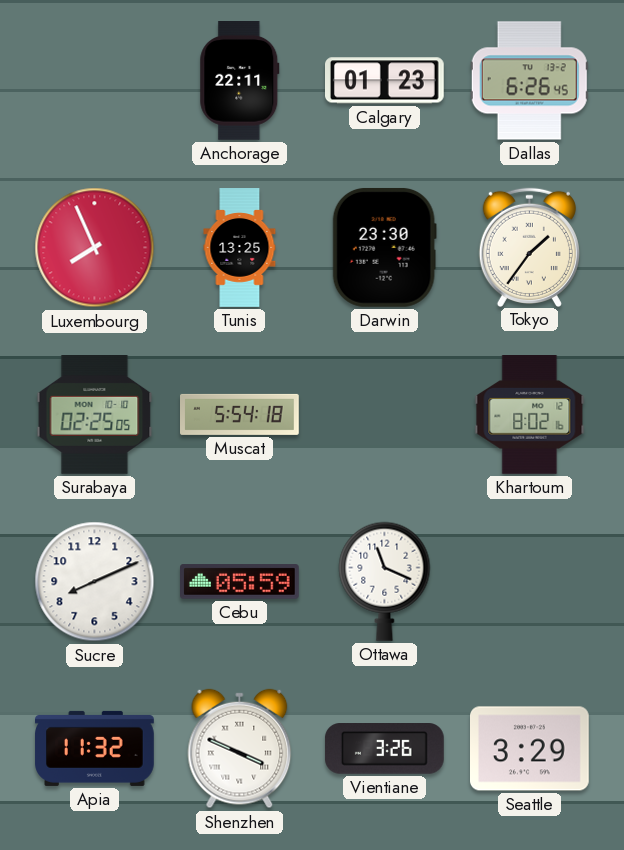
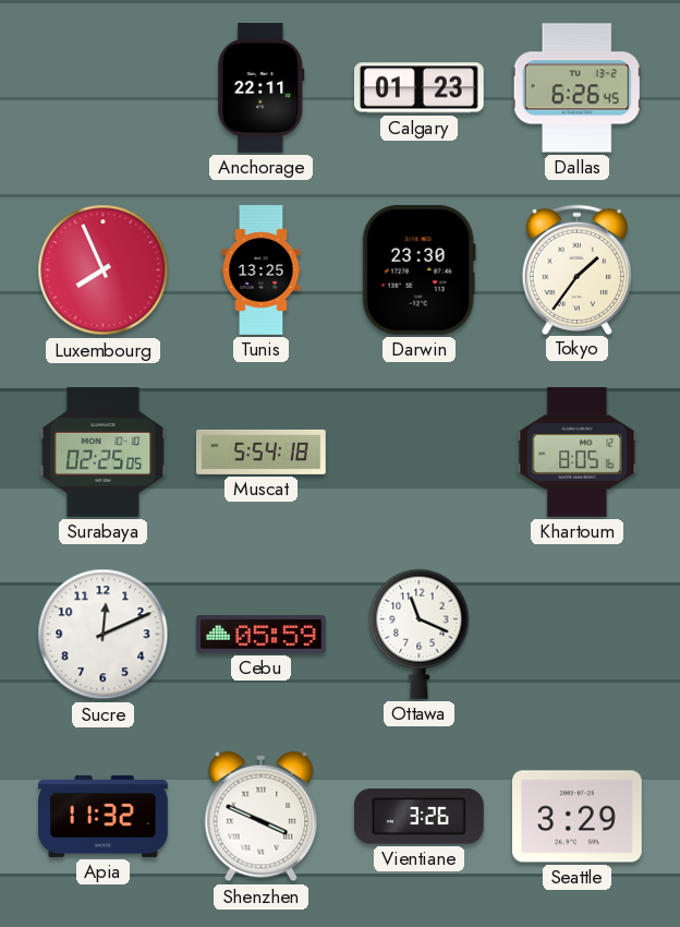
Khartoum: 8:02 -> 8:05 (578, 453)
Sucre: 8:11 -> 12:11 (104, 635)
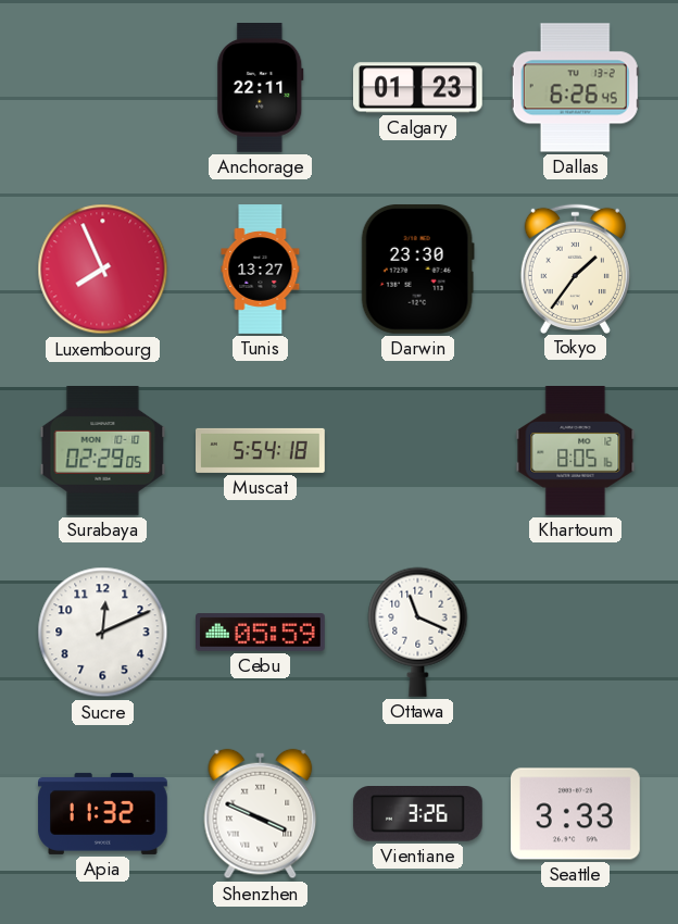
Tunis: 13:25 -> 13:27 (261, 270)
Surabaya: 02:25 -> 02:29 (103, 451)
Seattle: 3:29 -> 3:33 (576, 814)
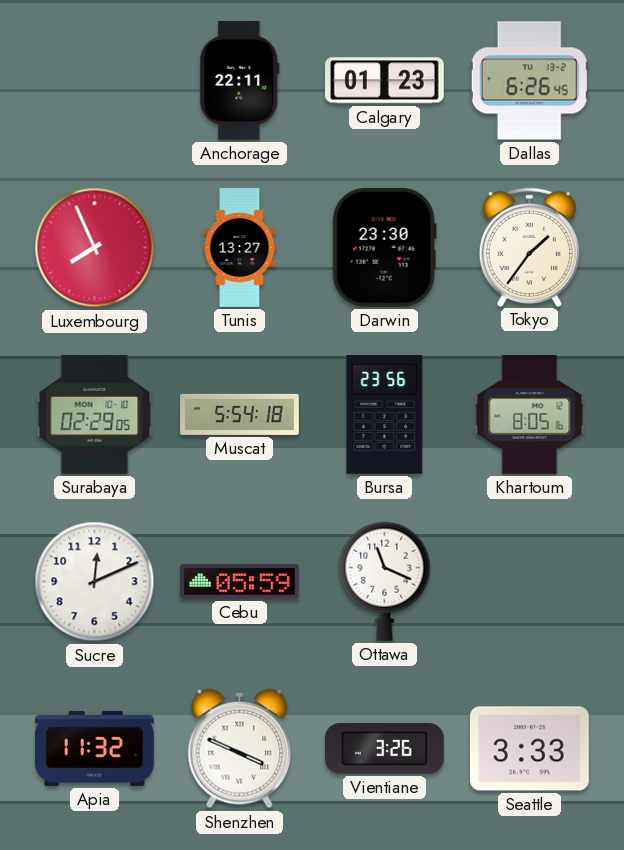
Bursa: none -> 23:56 (385, 414)
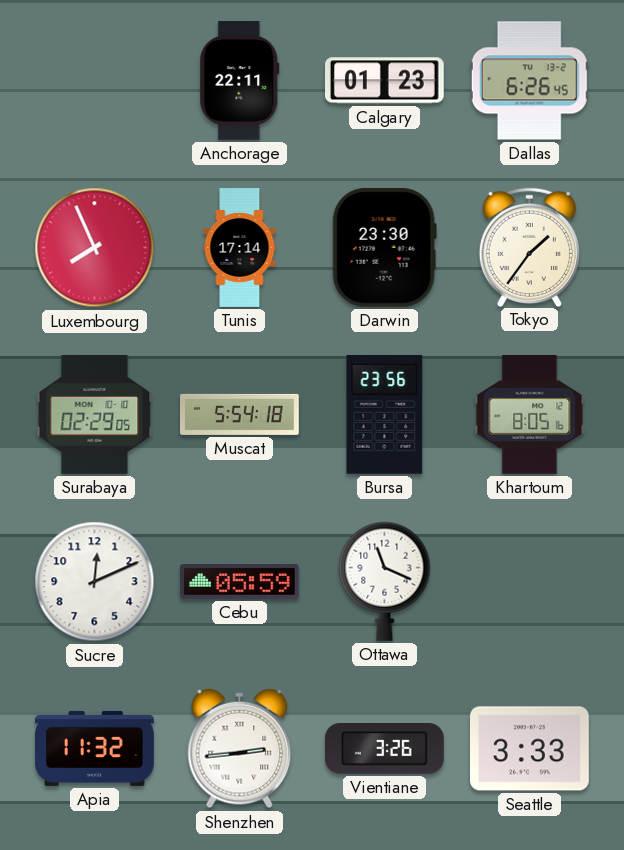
Tunis: 13:27 -> 17:14 (240, 248)
Shenzhen: 3:49 -> 2:44 (240, 749)
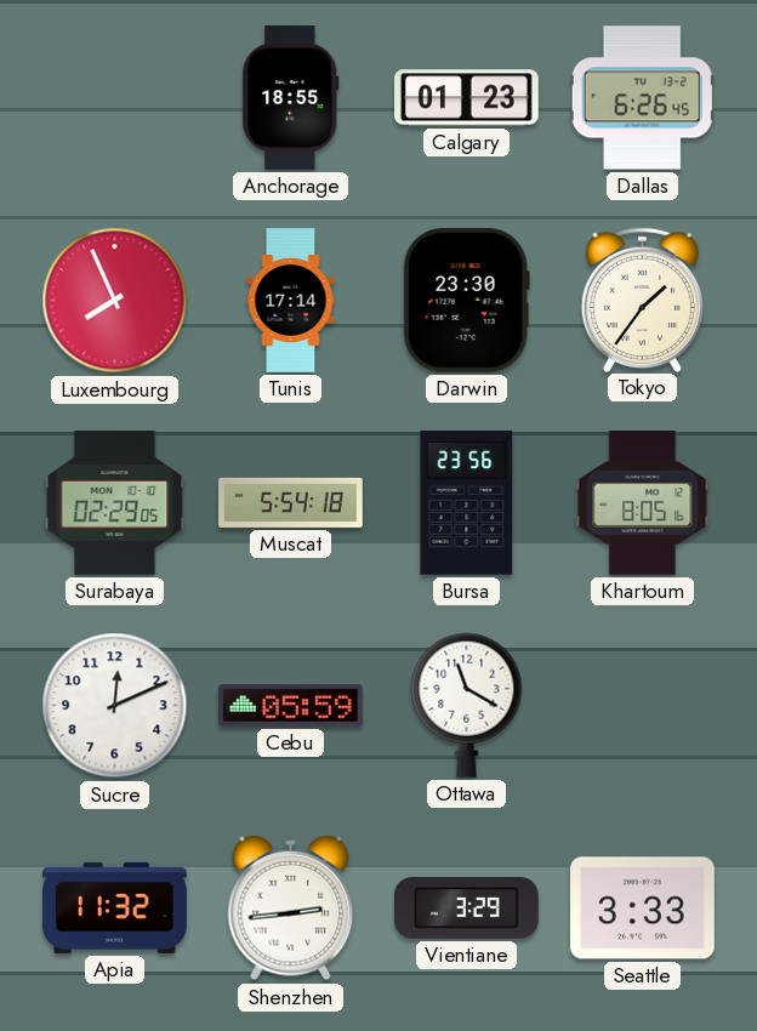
Anchorage: 22:11 -> 18:55 (291, 98)
Ottawa: 11:19 -> 11:20 (467, 705)
Vientiane: 3:26 -> 3:29 (467, 908)
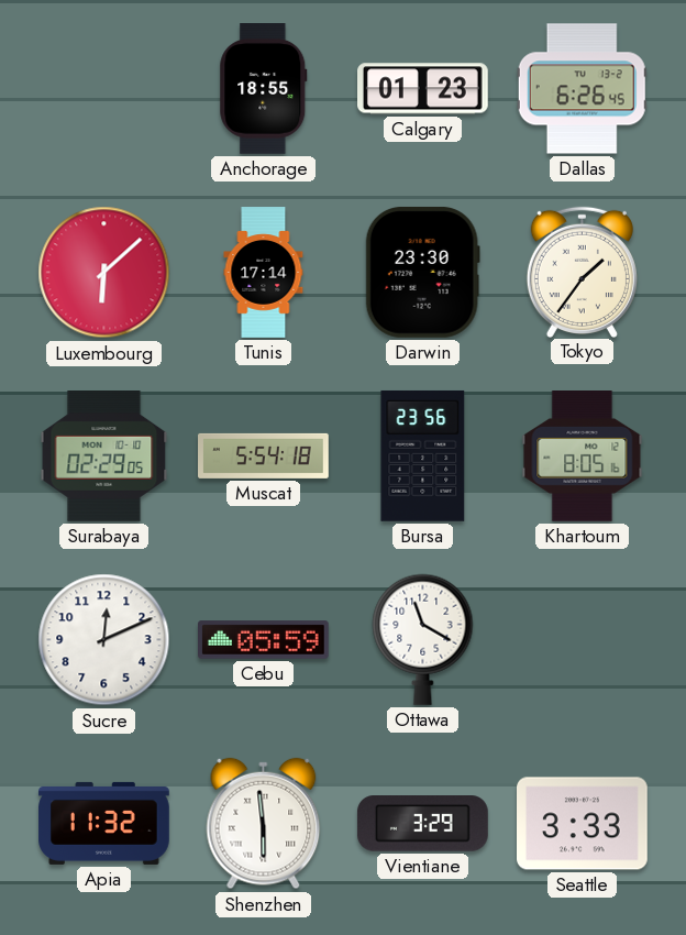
Luxembourg: 7:56 -> 6:08 (104, 273)
Shenzhen: 2:44 -> 5:59 (264, 824)
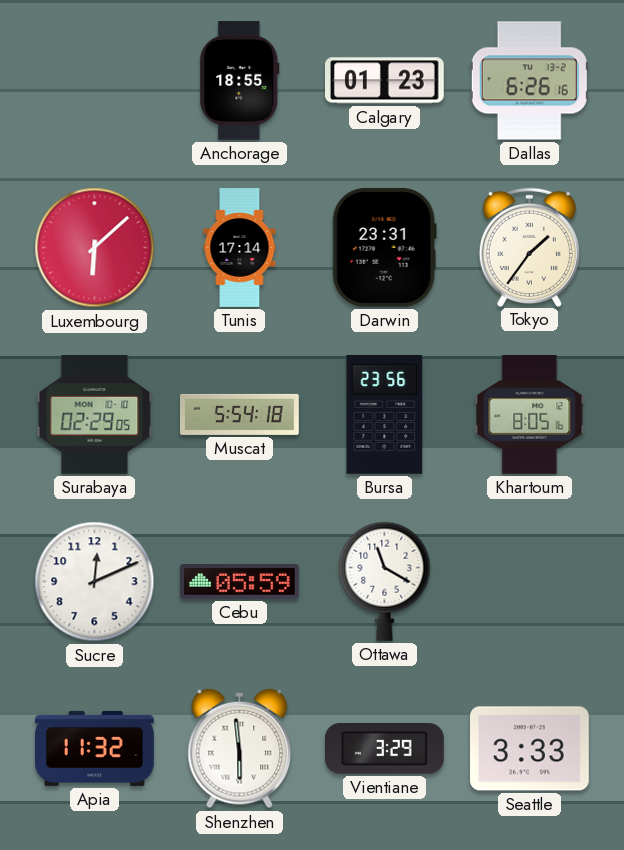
Dallas: 6:26:45 -> 6:26:16 (529, 81)
Darwin: 23:30 -> 23:31 (384, 247)
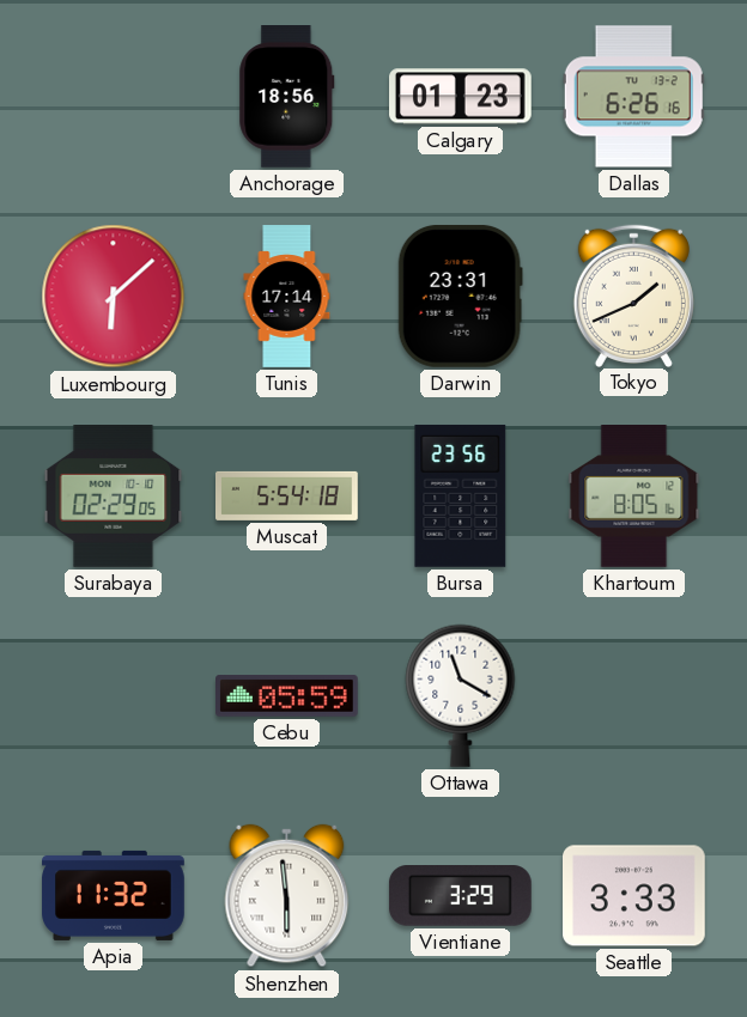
Anchorage: 18:55 -> 18:56 (287, 97)
Tokyo: 1:36 -> 1:41 (633, 296)
Sucre: 12:11 -> none (95, 582)
